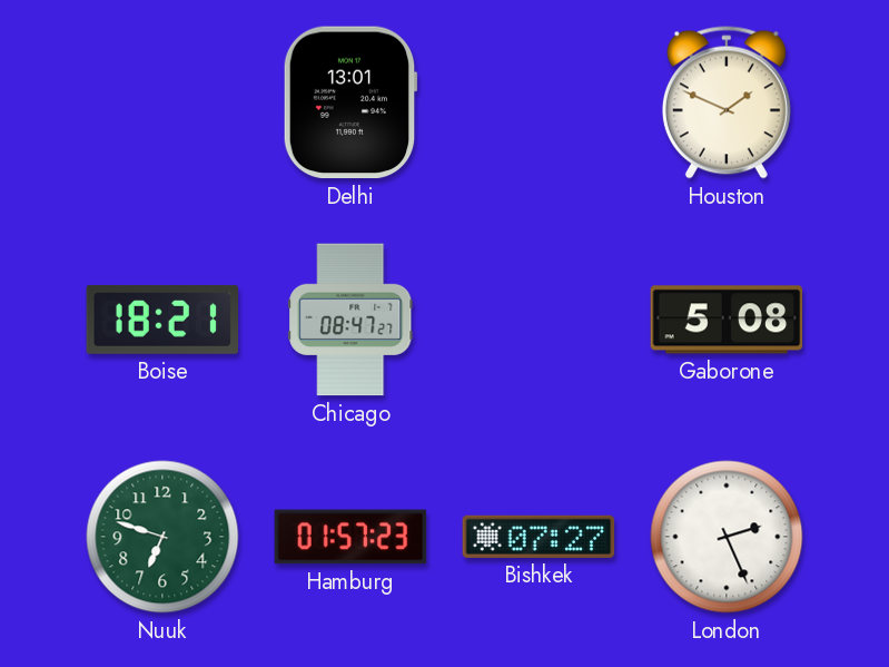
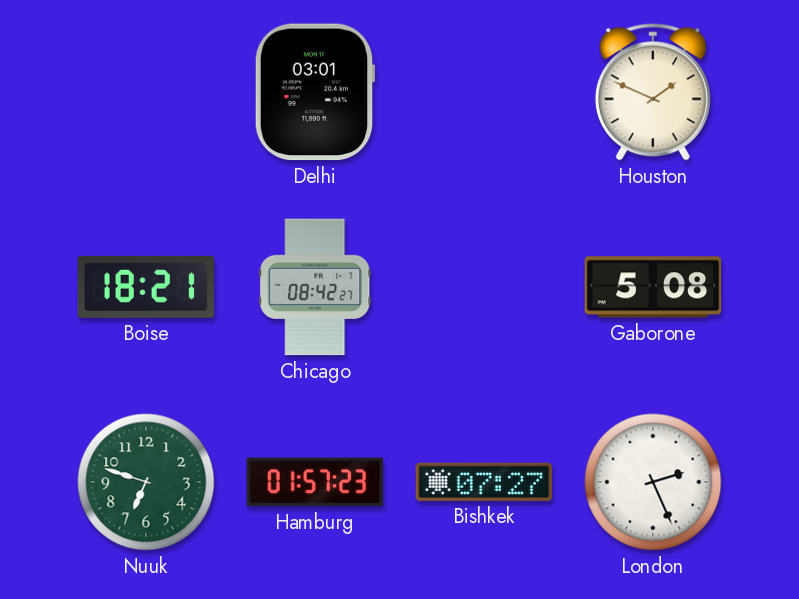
Delhi: 13:01 -> 03:01 (315, 92)
Chicago: 08:47 -> 08:42 (315, 287)
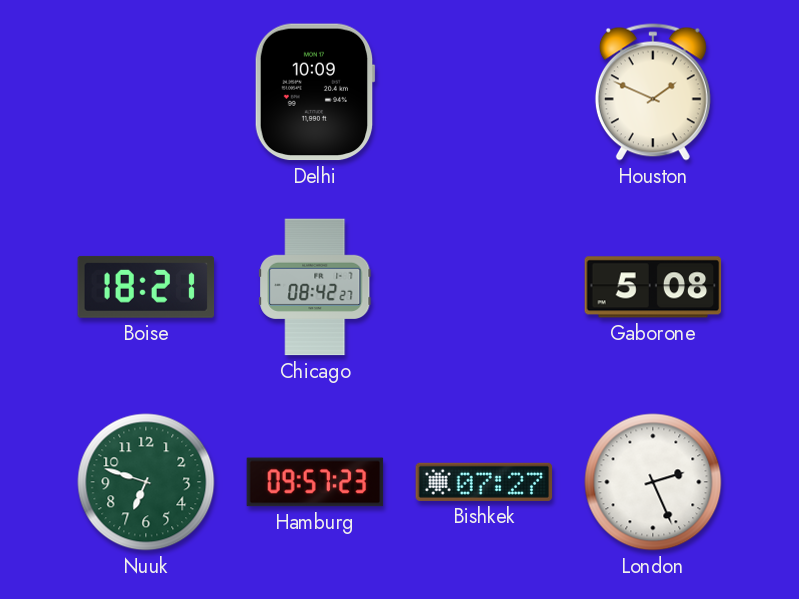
Delhi: 03:01 -> 10:09 (315, 92)
Hamburg: 01:57 -> 09:57 (315, 482)
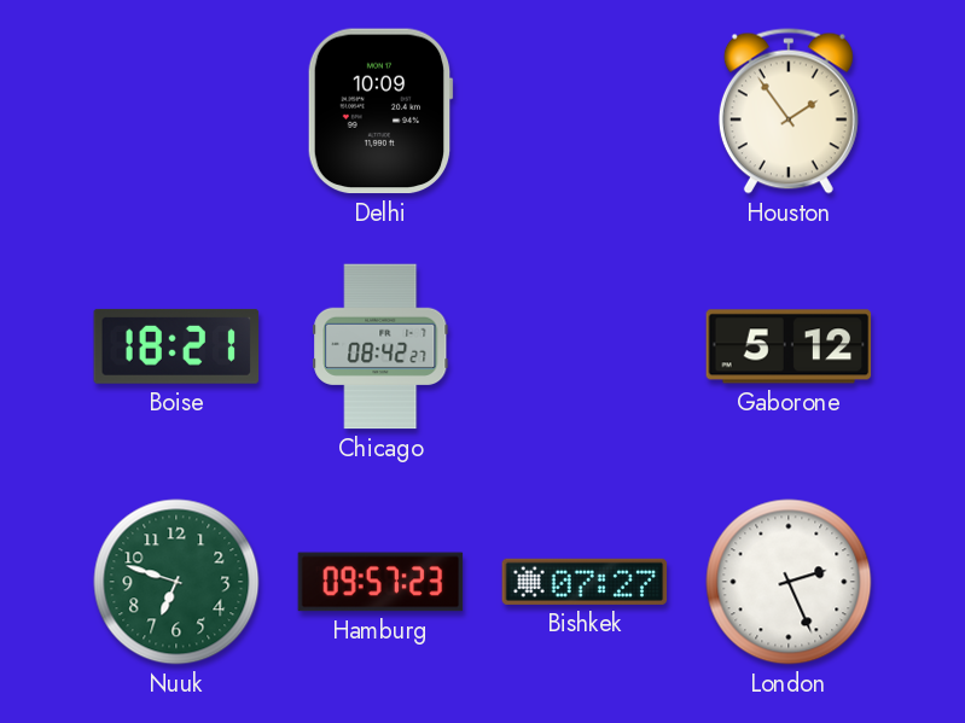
Houston: 1:49 -> 1:54 (789, 111)
Gaborone: 5:08 -> 5:12 (789, 346)
